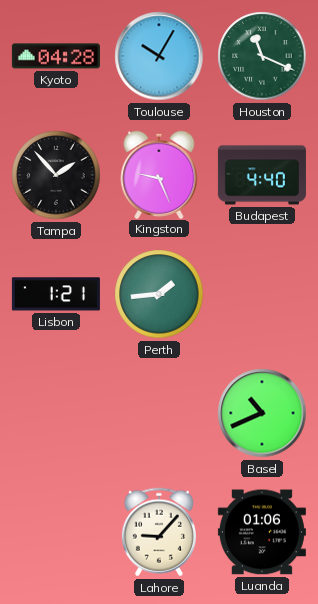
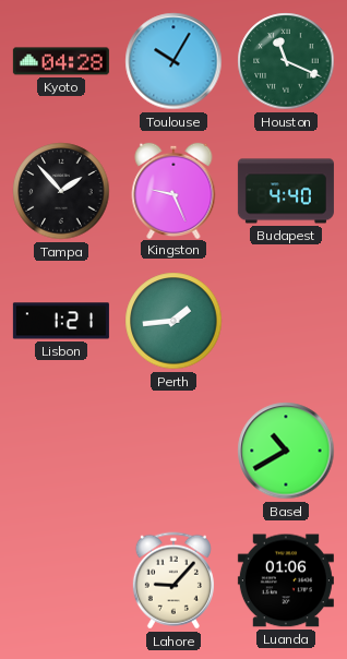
Basel: 10:41 -> 10:40 (286, 451)
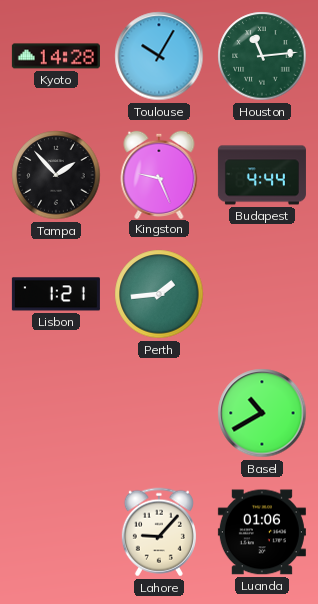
Kyoto: 04:28 -> 14:28 (56, 56)
Houston: 11:19 -> 11:14 (262, 56)
Budapest: 4:40 -> 4:44 (262, 175)
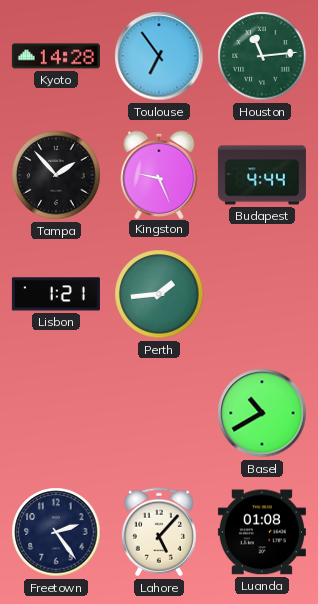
Toulouse: 10:05 -> 6:54 (159, 56)
Freetown: none -> 2:24 (56, 532)
Lahore: 9:07 -> 5:07 (159, 532)
Luanda: 01:06 -> 01:08 (262, 532)
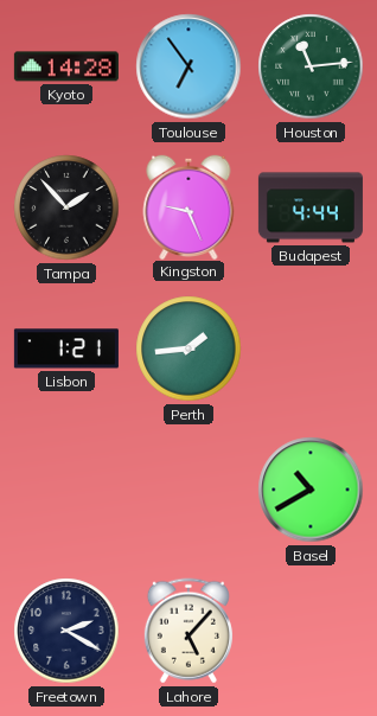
Freetown: 2:24 -> 2:20 (66, 631)
Luanda: 01:08 -> none (262, 532)
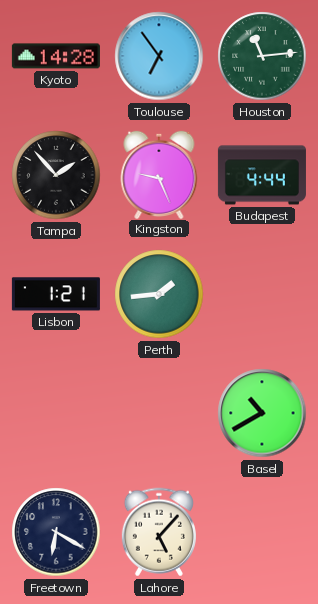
Freetown: 2:20 -> 6:20 (56, 532)
